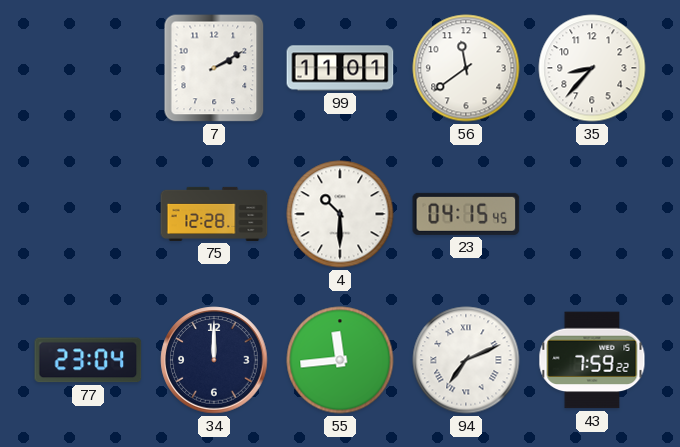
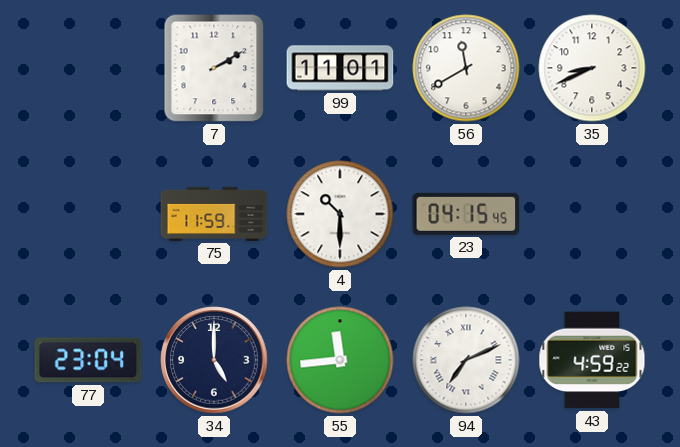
56: 11:39 -> 11:40 (466, 68)
35: 8:37 -> 8:41 (592, 68)
75: 12:28 -> 11:59 (214, 214)
34: 12:00 -> 5:00 (214, 360)
43: 7:59 -> 4:59 (592, 360)
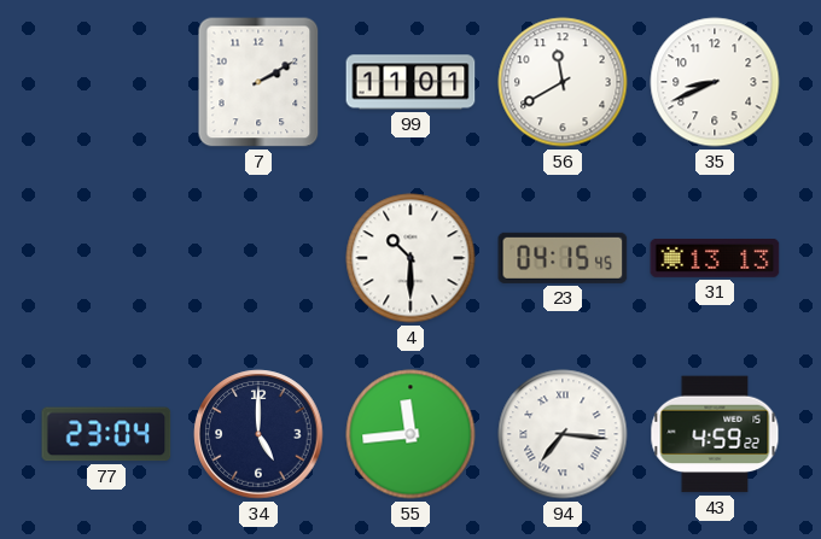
75: 11:59 -> none (214, 214)
31: none -> 13:13 (715, 258)
94: 7:11 -> 7:16 (563, 434)
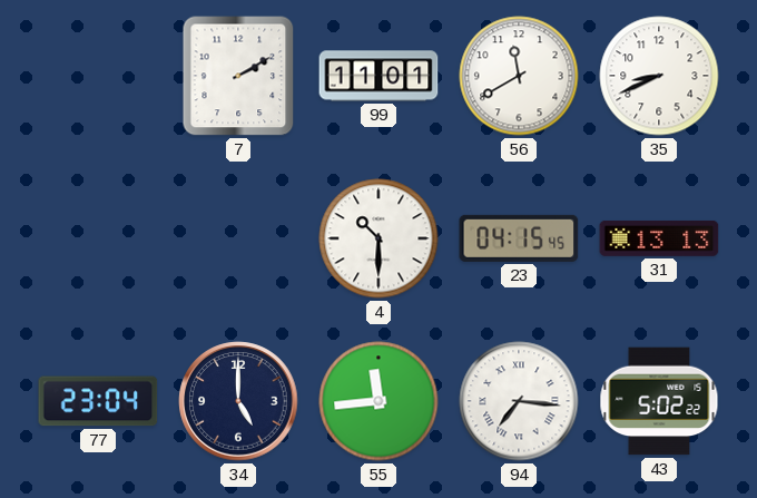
43: 4:59 -> 5:02 (659, 401)
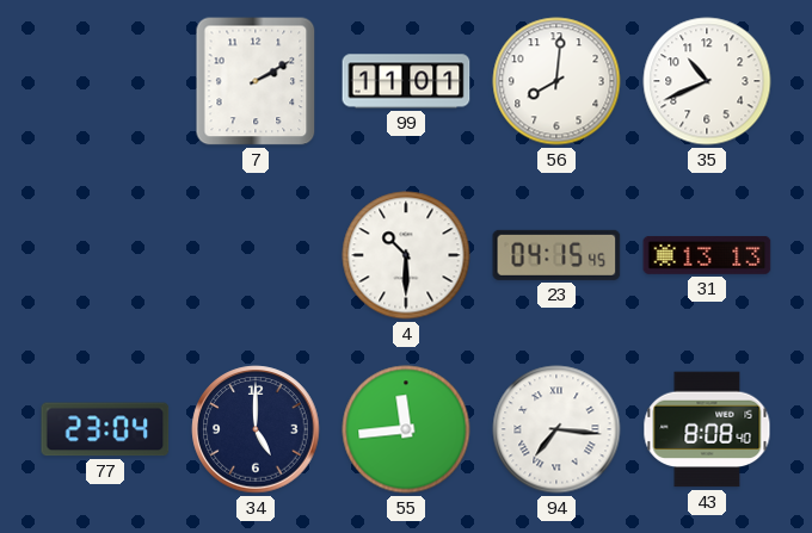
56: 11:40 -> 8:01 (556, 81)
35: 8:41 -> 10:41 (707, 81)
43: 5:02 -> 8:08 (707, 429)
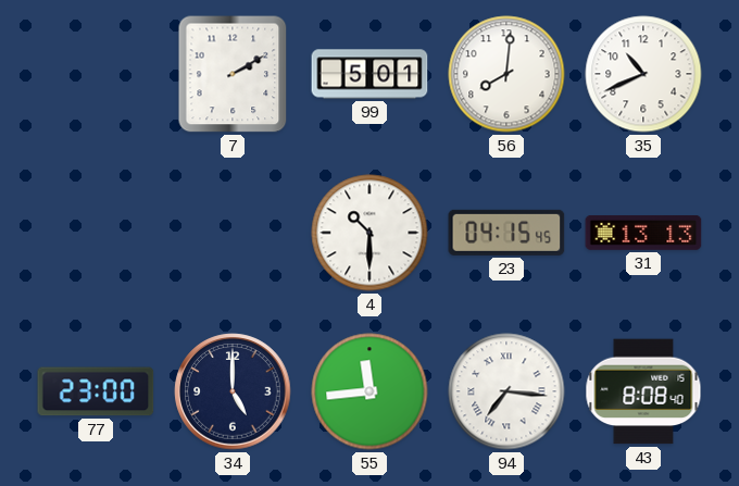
99: 11:01 -> 5:01 (369, 74)
77: 23:04 -> 23:00 (96, 391)
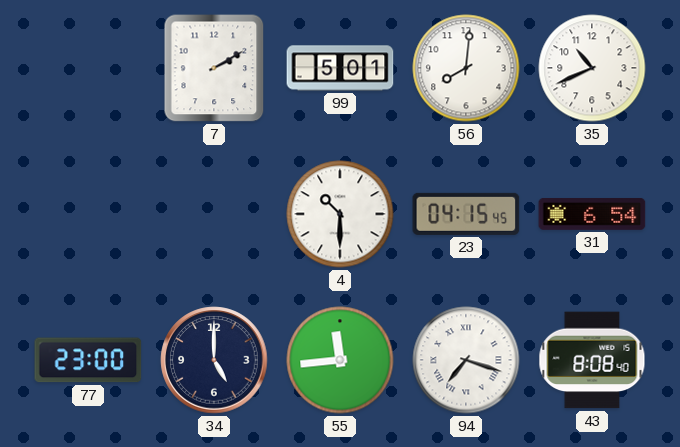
31: 13:13 -> 6:54 (592, 214)
94: 7:16 -> 7:18 (466, 360)
